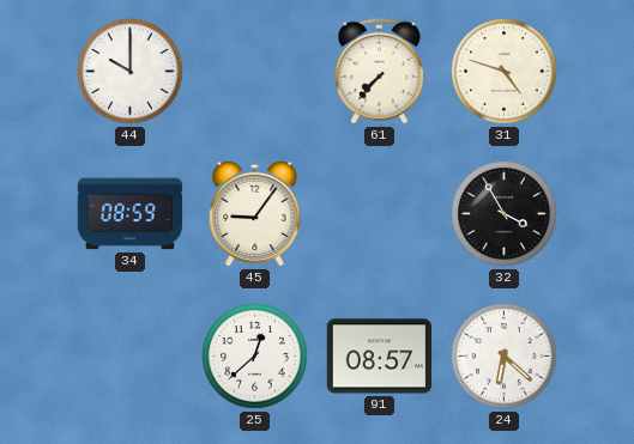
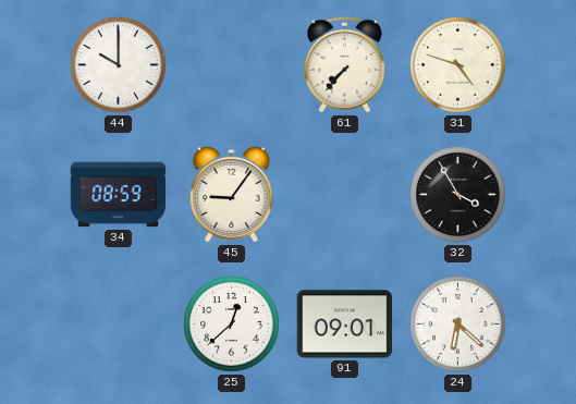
91: 08:57 -> 09:01 (345, 325)
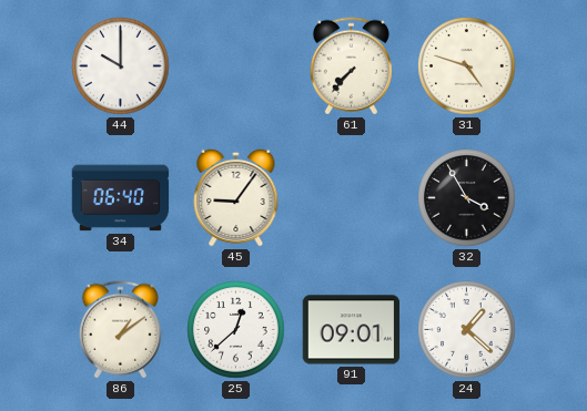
34: 08:59 -> 06:40 (121, 198)
86: none -> 1:09 (120, 330)
24: 6:22 -> 1:22 (467, 330)
